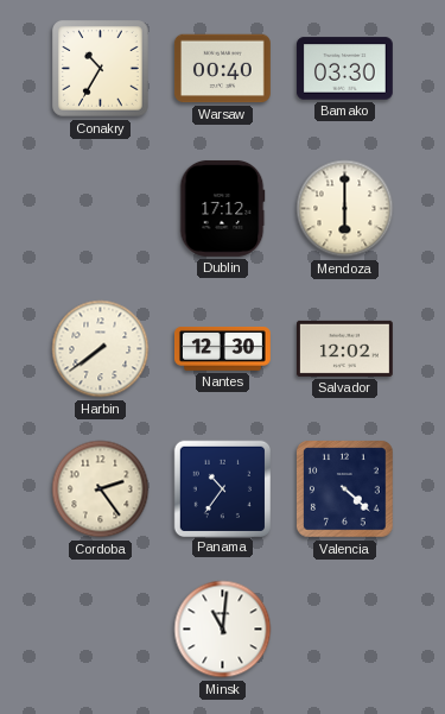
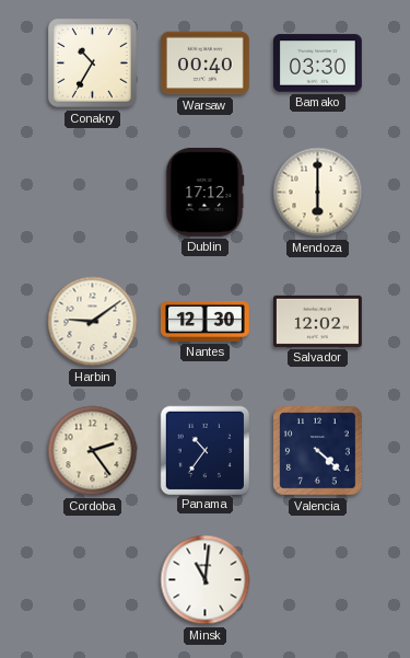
Harbin: 7:39 -> 9:09 (93, 322)
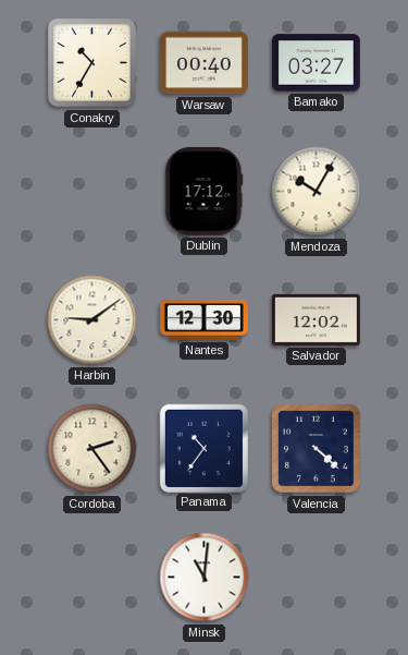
Bamako: 03:30 -> 03:27 (316, 63)
Mendoza: 6:00 -> 10:05 (317, 192)
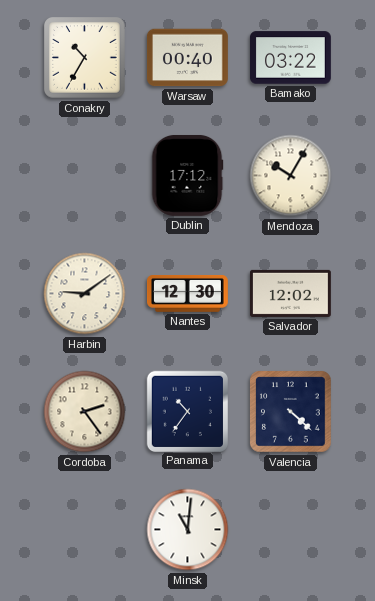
Bamako: 03:27 -> 03:22 (290, 58)
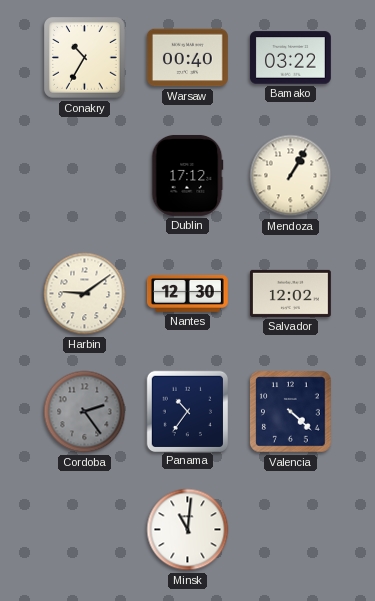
Mendoza: 10:05 -> 1:05 (291, 176)
Cordoba dial: cream -> grey (85, 412)
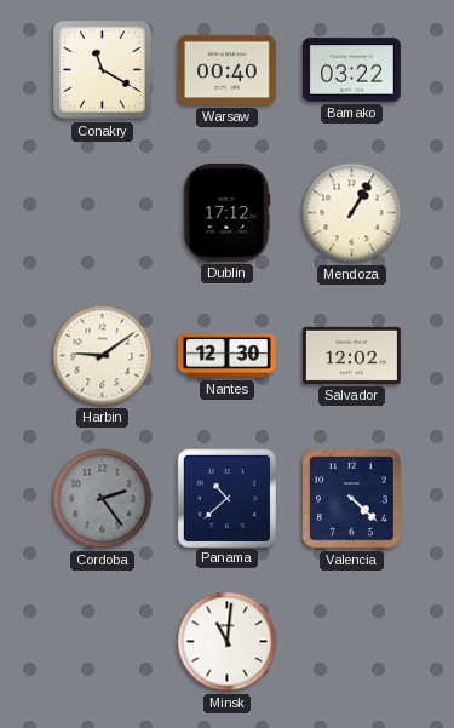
Conakry: 10:35 -> 11:20 (103, 70)
Panama: 10:36 -> 10:38 (226, 498)
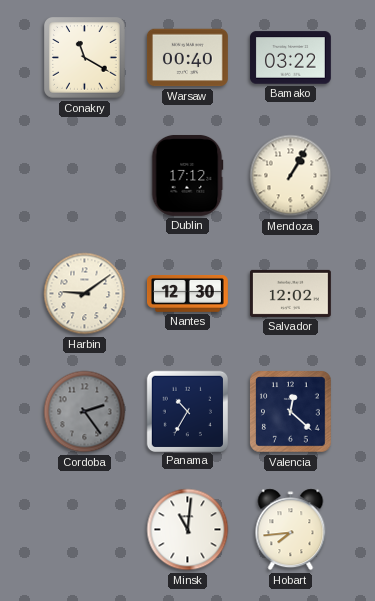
Panama: 10:38 -> 10:35 (187, 411)
Valencia: 4:22 -> 12:22 (291, 412)
Hobart: none -> 7:44 (291, 530)
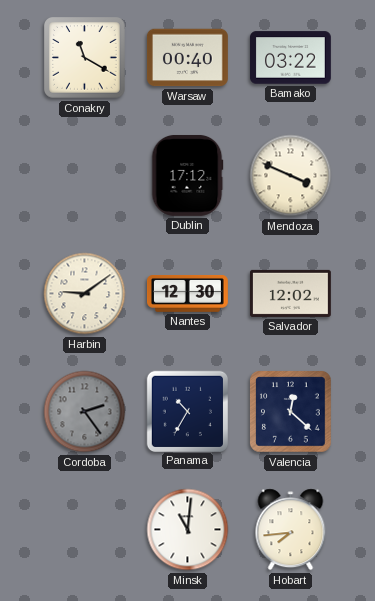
Mendoza: 1:05 -> 3:49 (291, 176)
